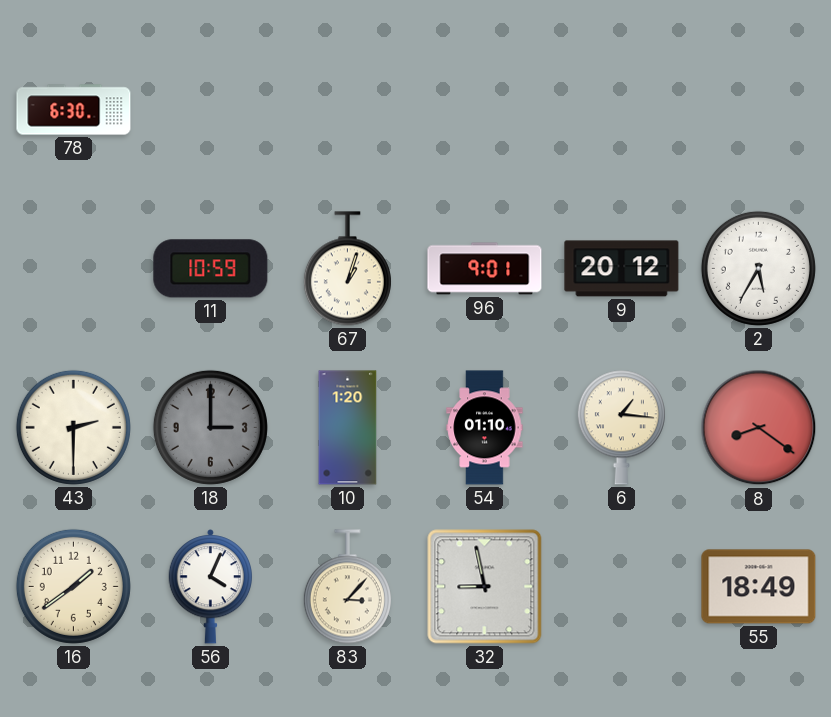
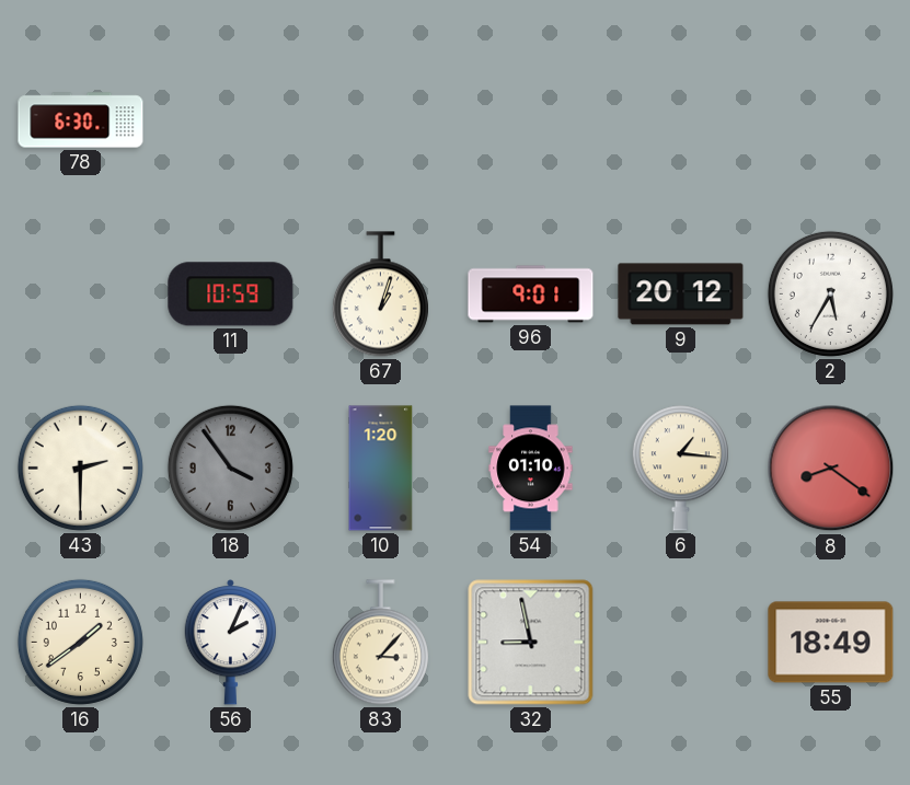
18: 3:00 -> 3:54 (230, 467)
56: 4:04 -> 2:04 (231, 643)
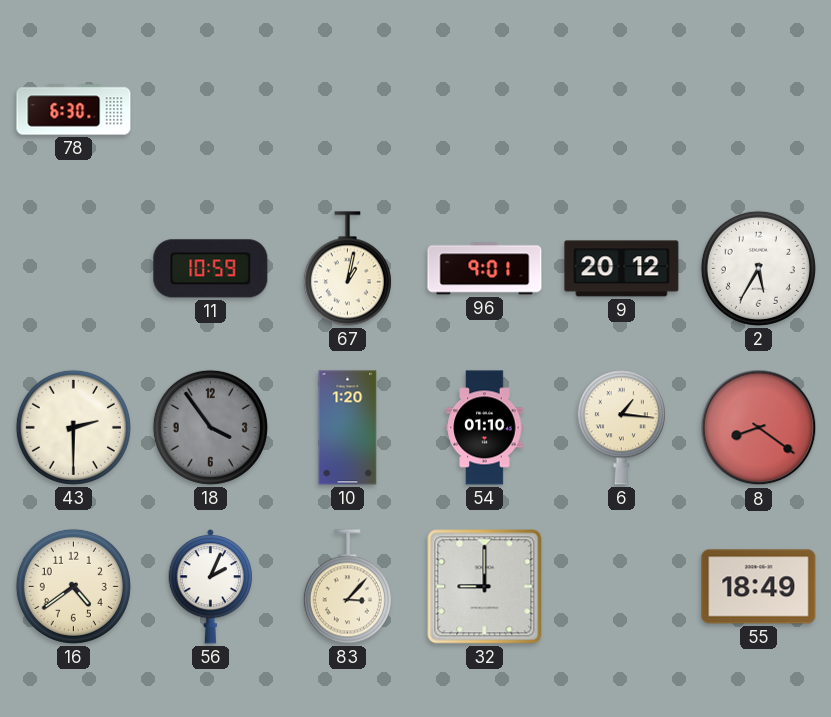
67: 1:03 -> 1:02 (347, 269)
16: 1:39 -> 4:39 (73, 586)
32: 8:58 -> 9:00 (485, 587)
